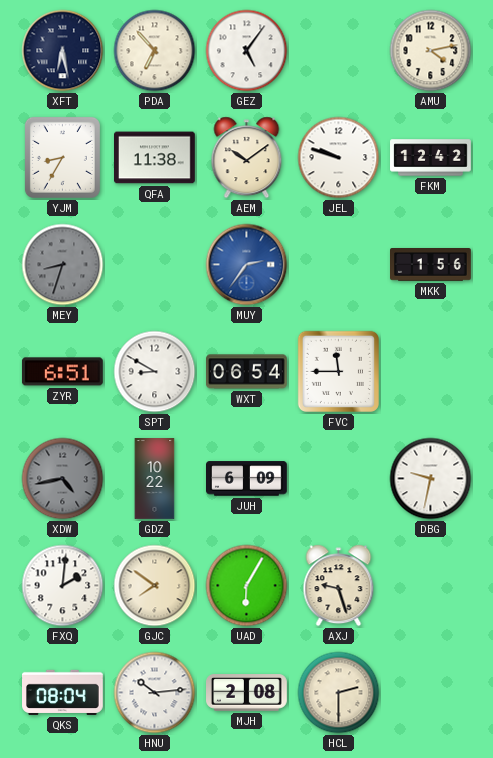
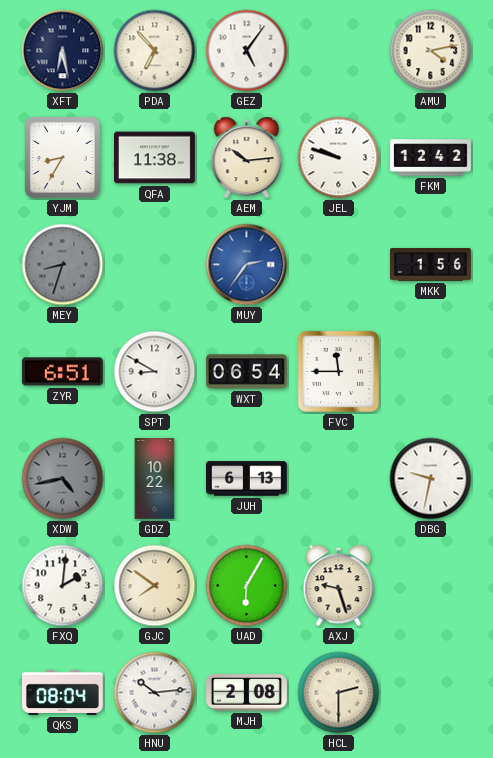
AEM: 10:09 -> 10:14 (247, 158)
JUH: 6:09 -> 6:13 (247, 479)
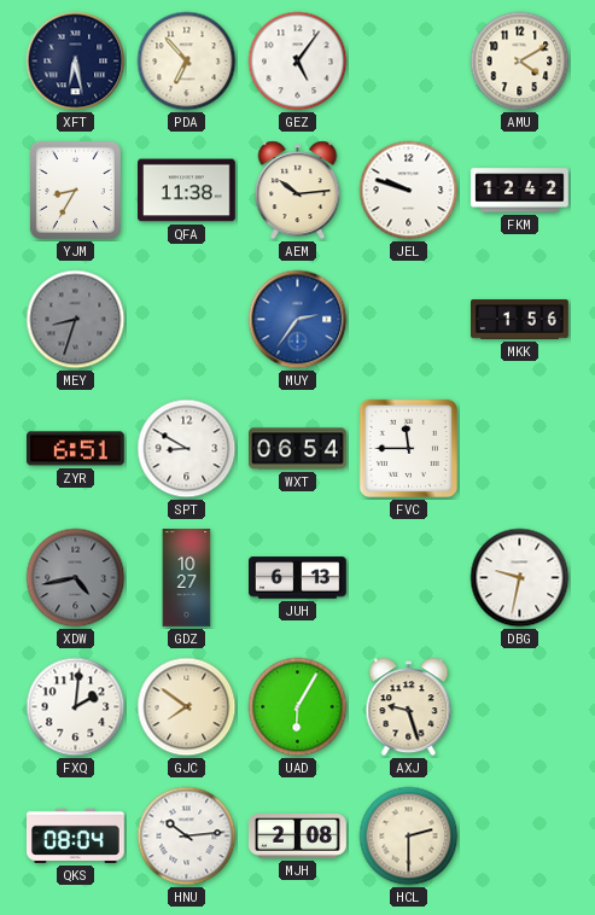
AMU: 4:13 -> 4:10 (520, 62)
GDZ: 10:22 -> 10:27 (187, 578)
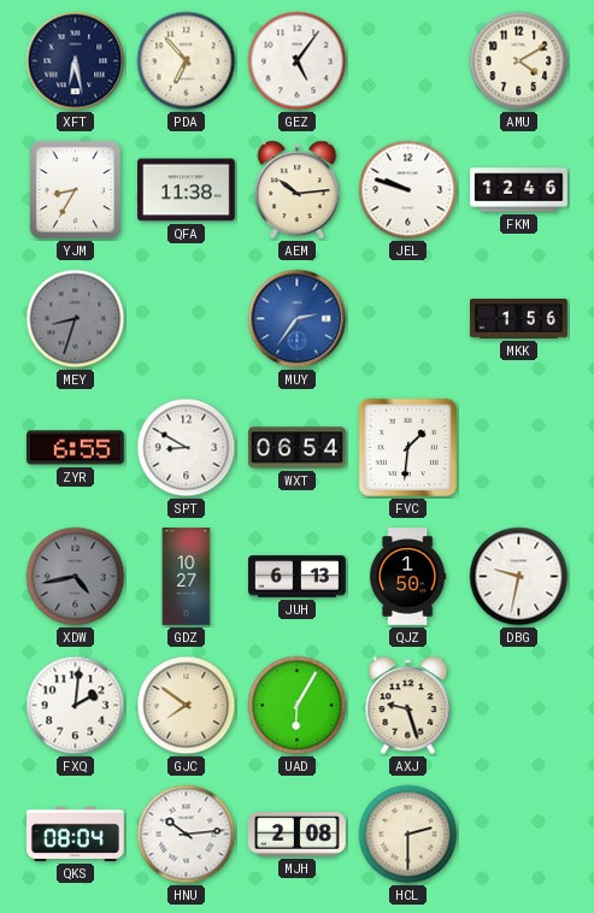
FKM: 12:42 -> 12:46 (519, 190)
ZYR: 6:51 -> 6:55 (75, 448)
FVC: 11:45 -> 1:31 (407, 447)
QJZ: none -> 1:50 (408, 577)
